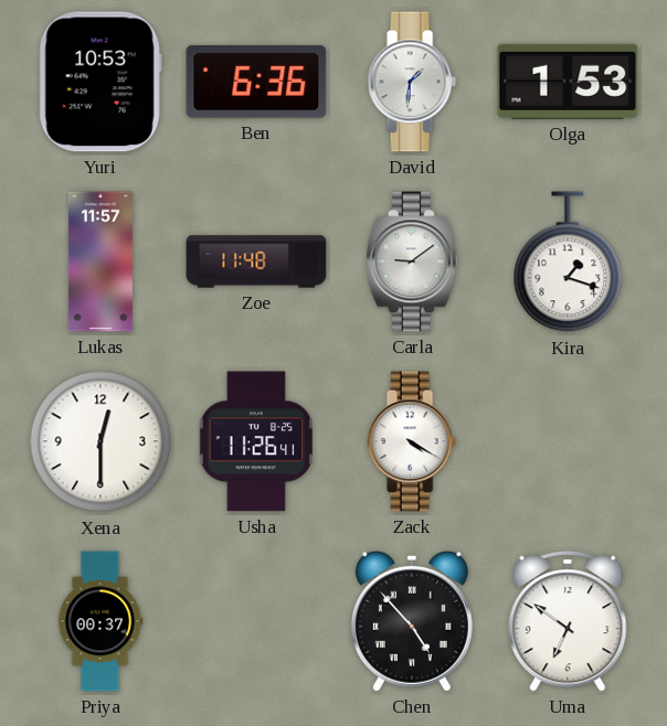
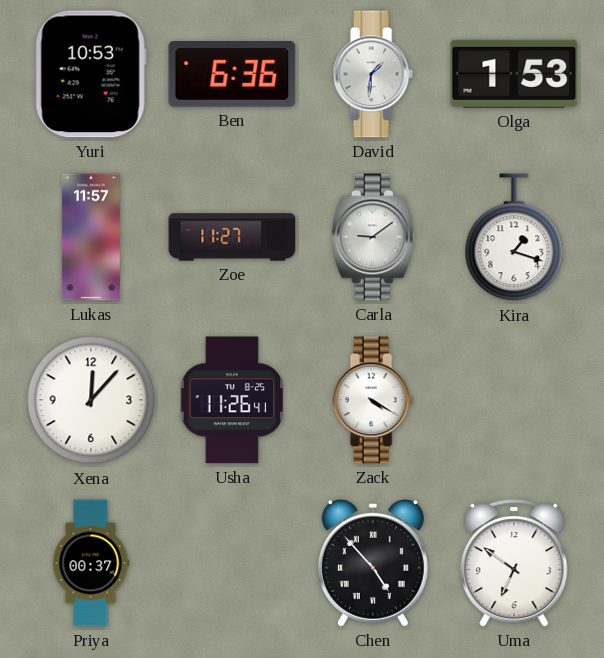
Zoe: 11:48 -> 11:27 (232, 237)
Xena: 12:30 -> 12:07 (91, 400)
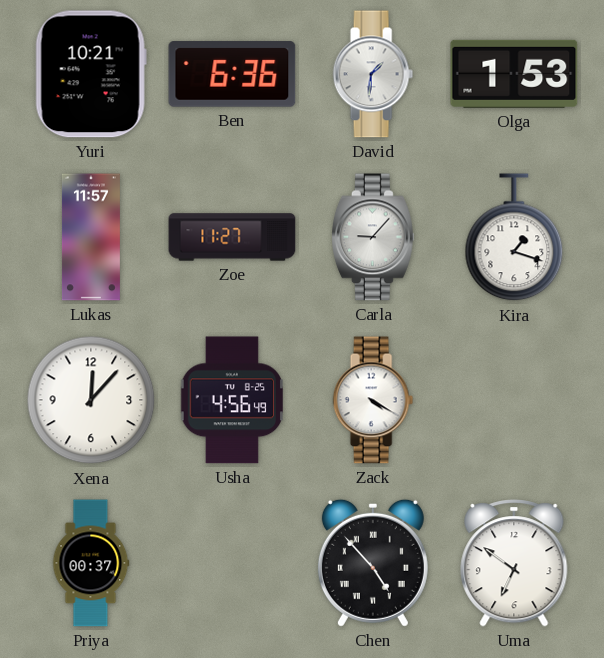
Yuri: 10:53 -> 10:21 (91, 74)
Carla: 9:09 -> 9:07 (374, 237)
Usha: 11:26 -> 4:56 (231, 400)
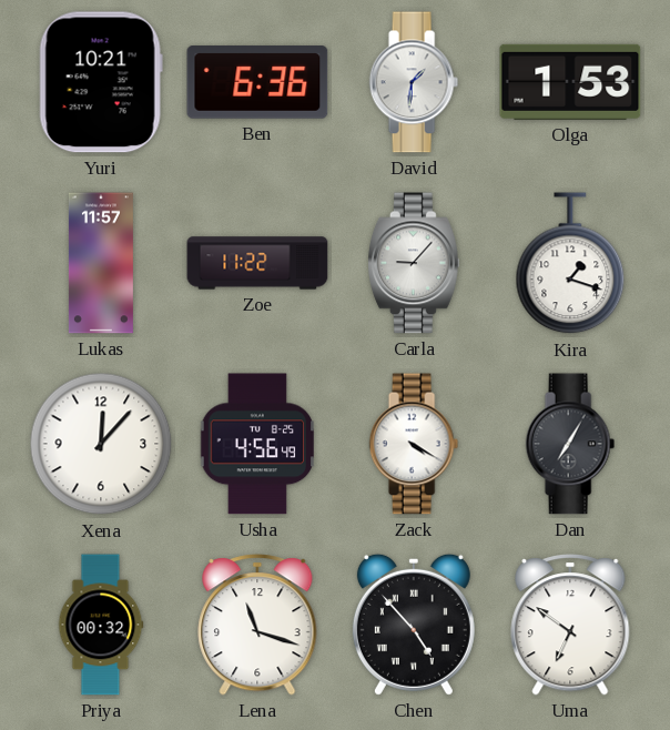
Zoe: 11:27 -> 11:22 (257, 263)
Dan: none -> 7:05 (570, 444)
Priya: 00:37 -> 00:32 (101, 625)
Lena: none -> 11:18 (257, 625)
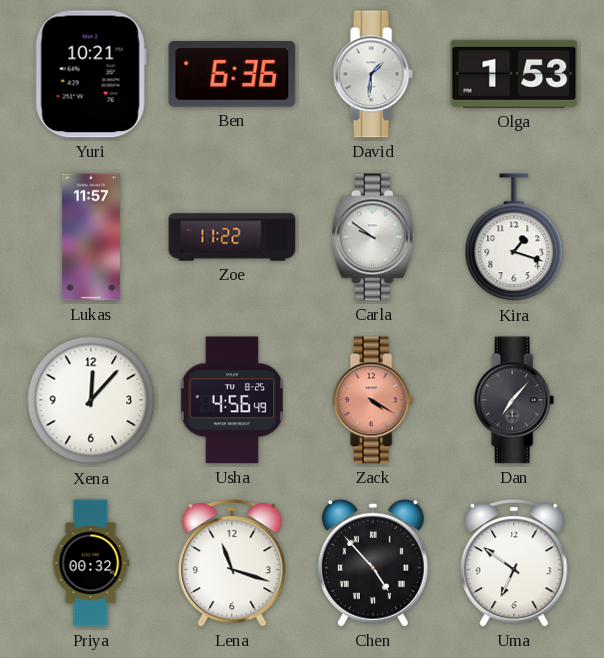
Carla: 9:07 -> 9:51 (374, 237)
Zack dial: white -> salmon (373, 400)
Dan: 7:05 -> 7:07 (514, 400)
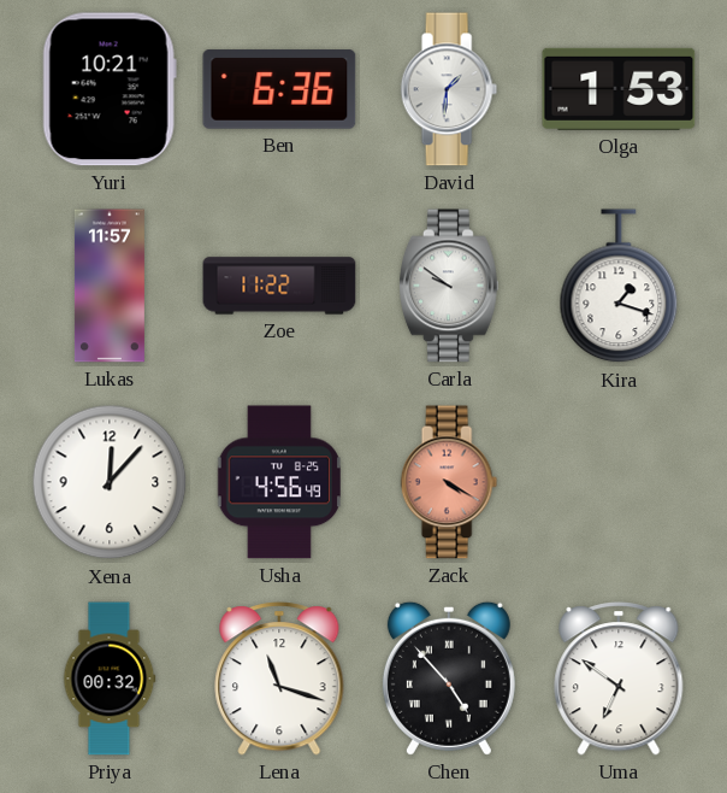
Dan: 7:07 -> none (514, 400)
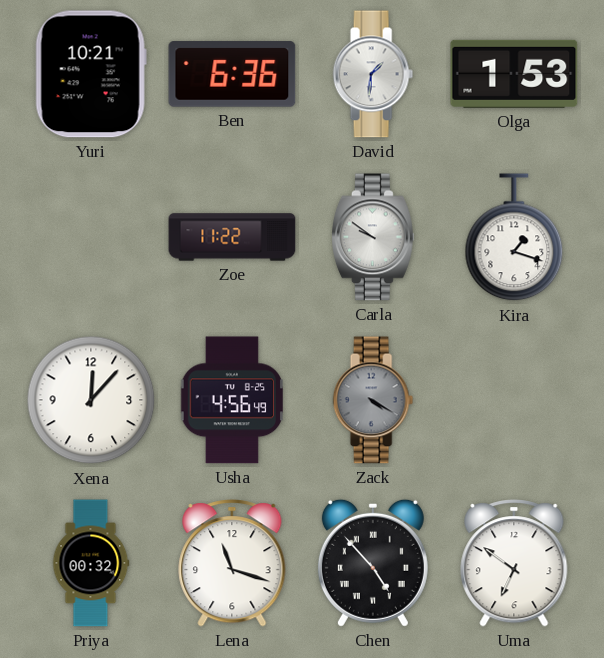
Lukas: 11:57 -> none (110, 286)
Zack dial: salmon -> grey (373, 400)
